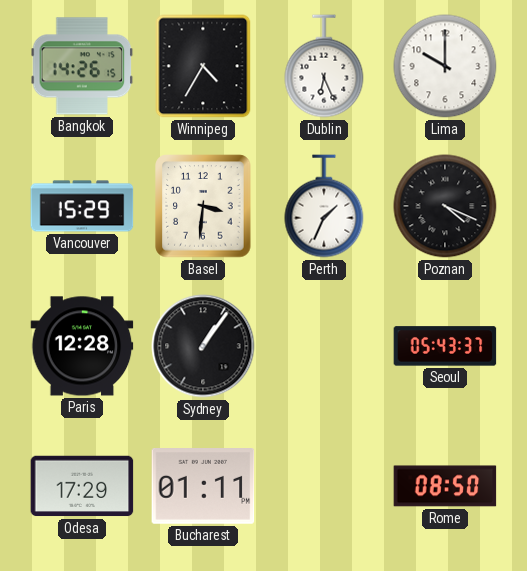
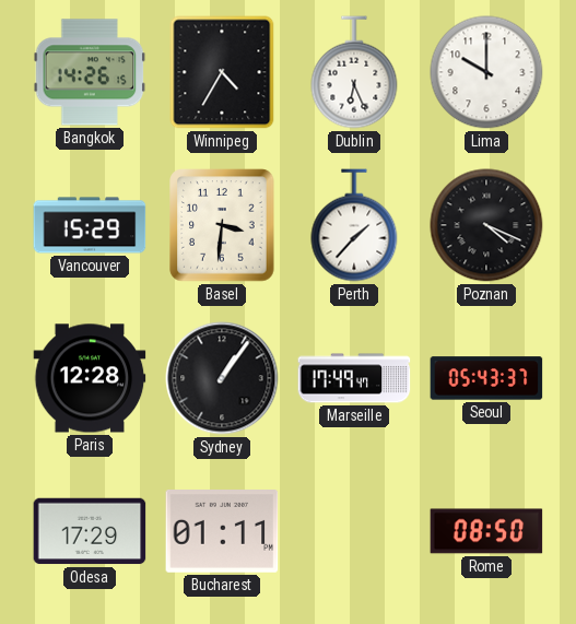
Perth: 1:34 -> 1:37 (354, 225)
Marseille: none -> 17:49 (354, 378)
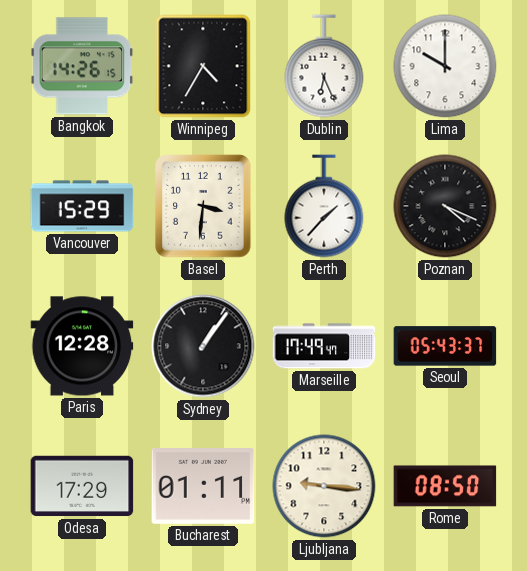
Ljubljana: none -> 9:16 (324, 486)
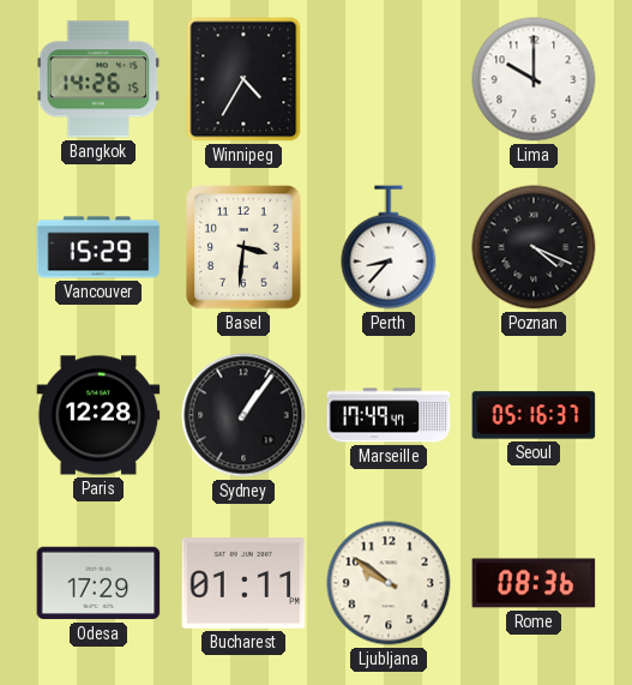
Dublin: 6:26 -> none (324, 66)
Perth: 1:37 -> 8:37 (389, 247)
Seoul: 05:43 -> 05:16 (534, 415)
Ljubljana: 9:16 -> 9:51 (389, 583)
Rome: 08:50 -> 08:36 (534, 583)
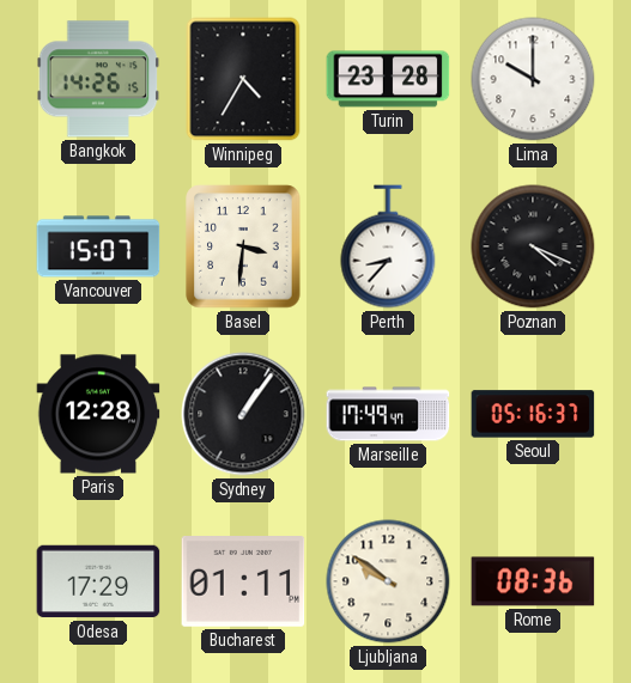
Turin: none -> 23:28 (388, 79)
Vancouver: 15:29 -> 15:07 (98, 246)
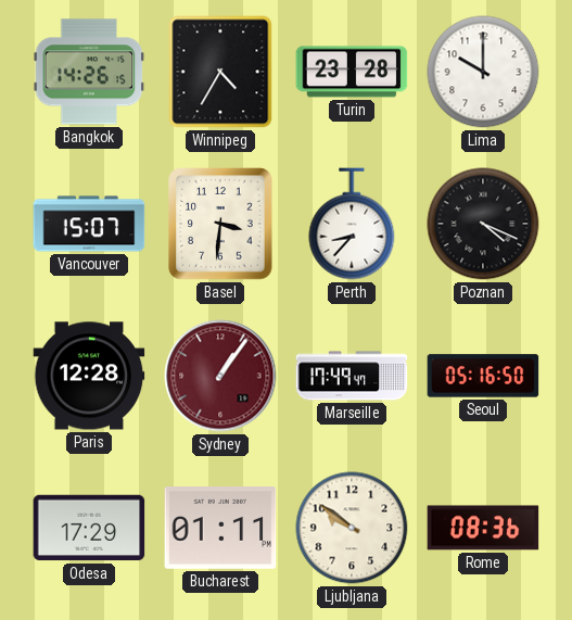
Sydney dial: black -> burgundy (220, 376)
Seoul: 05:16:37 -> 05:16:50 (483, 376)
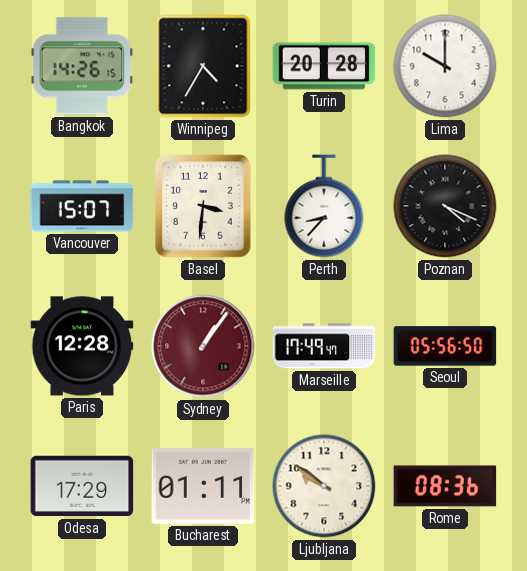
Turin: 23:28 -> 20:28 (324, 66)
Seoul: 05:16 -> 05:56 (445, 346)
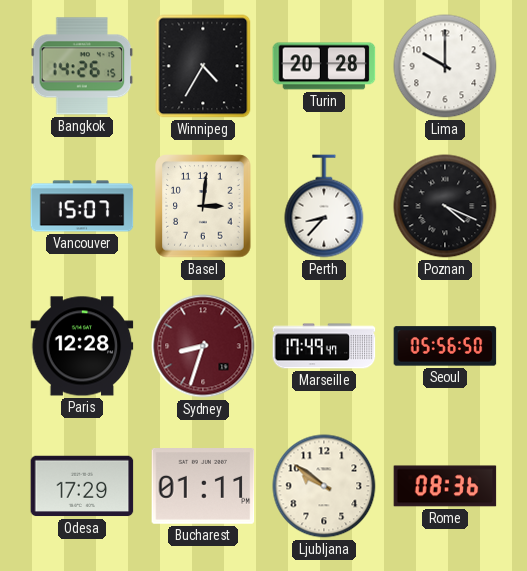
Basel: 3:31 -> 3:01 (203, 206)
Sydney: 1:06 -> 8:33 (203, 346)
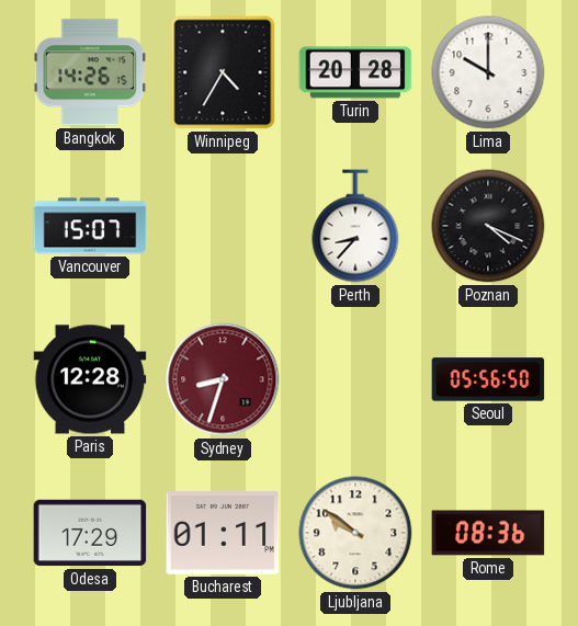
Basel: 3:01 -> none (203, 206)
Marseille: 17:49 -> none (324, 346)
